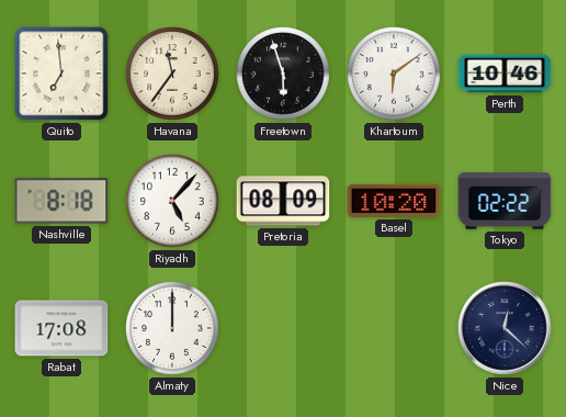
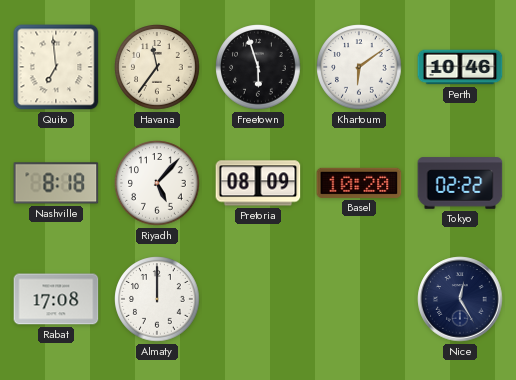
Nice: 12:22 -> 12:25 (460, 299)
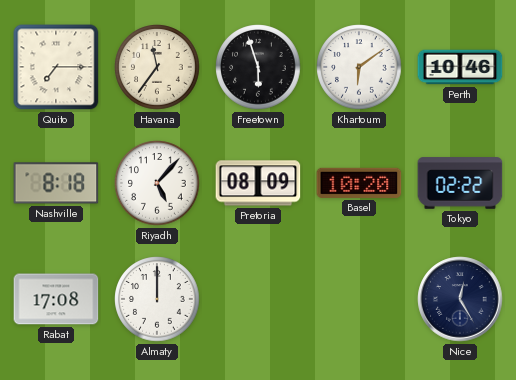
Quito: 6:59 -> 7:15 (56, 67)
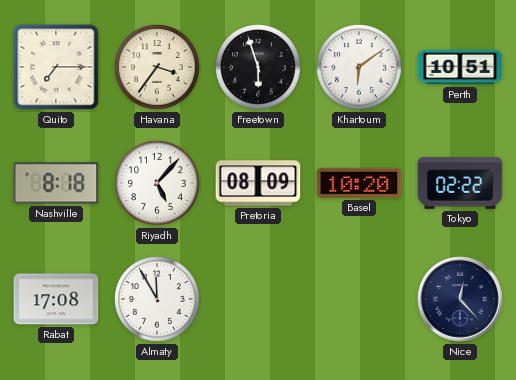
Havana: 11:36 -> 3:36 (157, 67)
Perth: 10:46 -> 10:51 (460, 67)
Almaty: 12:00 -> 11:55 (157, 299)
Nice: 12:25 -> 12:23 (460, 299)
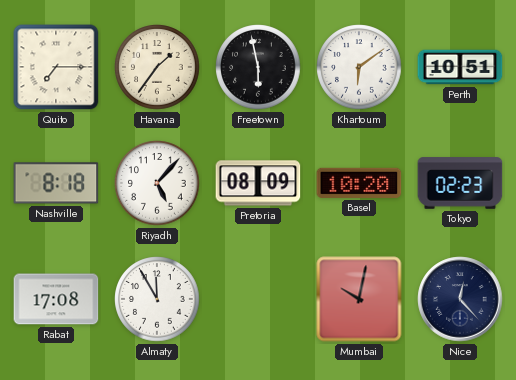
Havana: 3:36 -> 1:36 (157, 67)
Freetown: 5:57 -> 5:58 (258, 67)
Tokyo: 02:22 -> 02:23 (460, 183)
Mumbai: none -> 10:02 (359, 299)
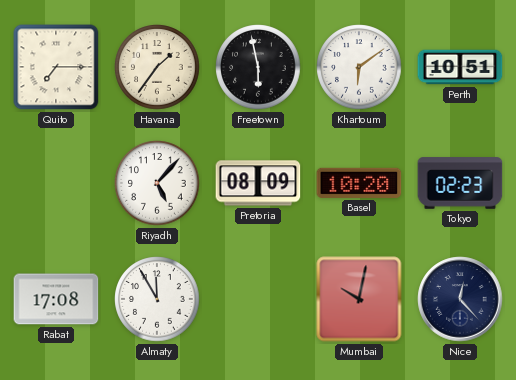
Nashville: 8:18 -> none (56, 183)
